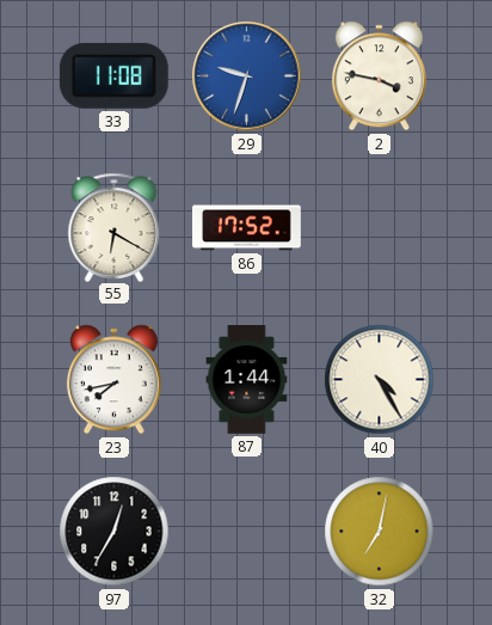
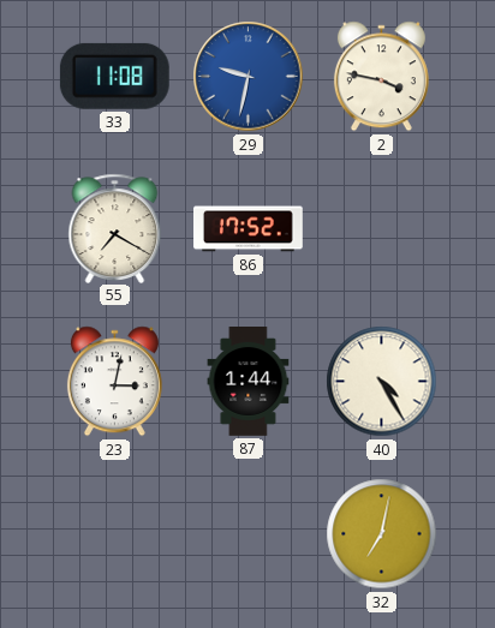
29: 9:33 -> 9:32 (249, 77)
55: 6:20 -> 7:20 (115, 228)
23: 7:43 -> 3:02 (114, 382)
97: 12:35 -> none (115, 532)
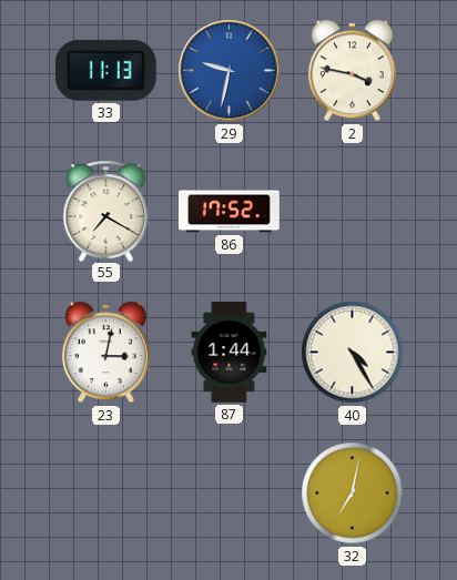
33: 11:08 -> 11:13 (105, 70)
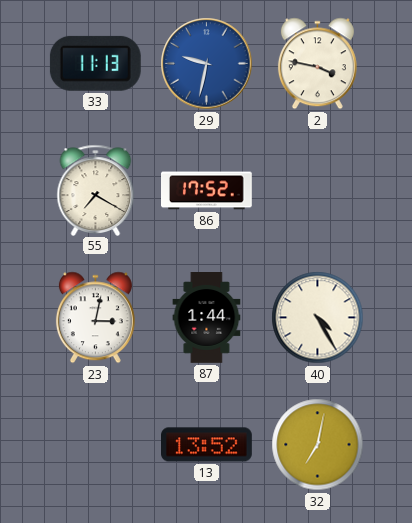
13: none -> 13:52 (207, 445)
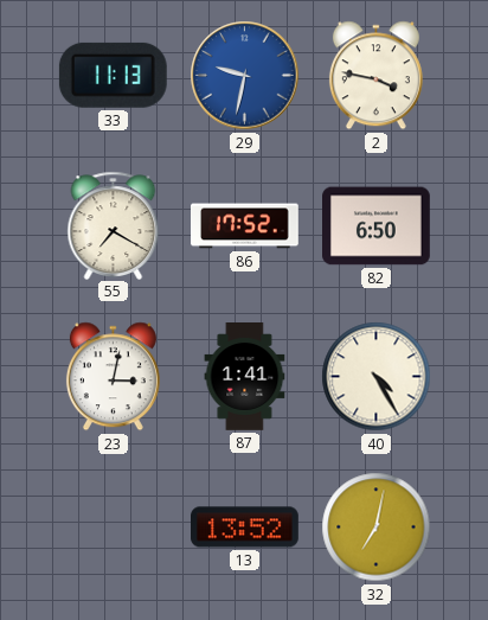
82: none -> 6:50 (377, 226)
87: 1:44 -> 1:41 (245, 377)
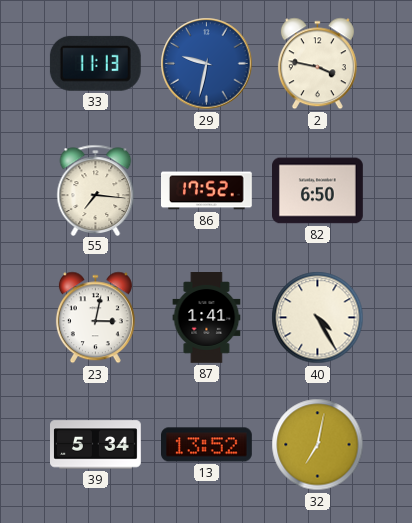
55: 7:20 -> 7:16 (96, 190)
39: none -> 5:34 (96, 445)
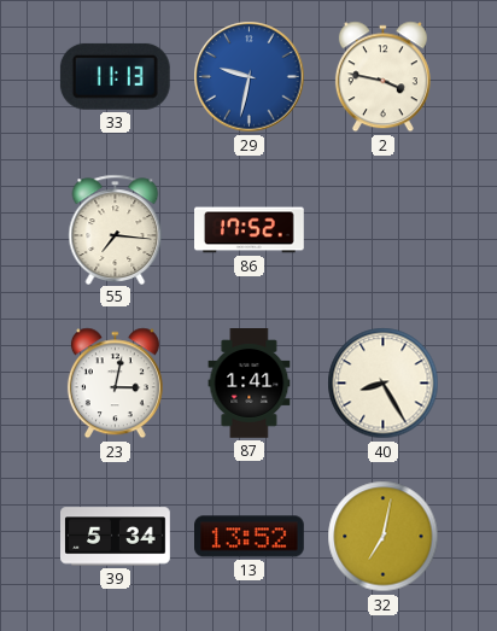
82: 6:50 -> none (318, 191)
40: 4:25 -> 8:25 (384, 384)
